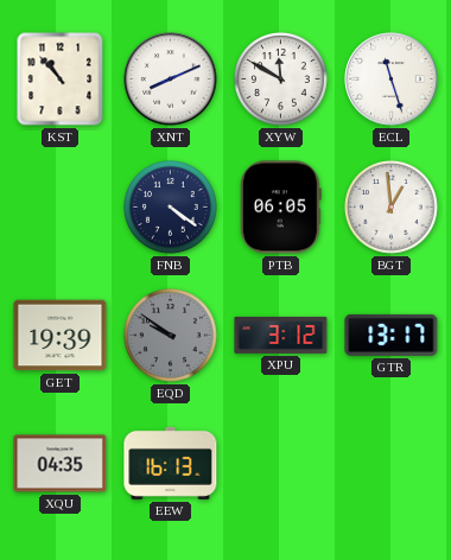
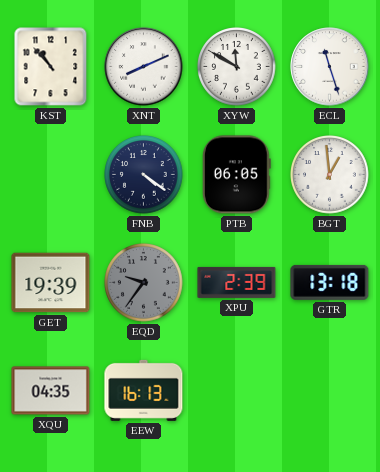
EQD: 9:51 -> 9:36 (144, 283)
XPU: 3:12 -> 2:39 (237, 282)
GTR: 13:17 -> 13:18 (330, 282)
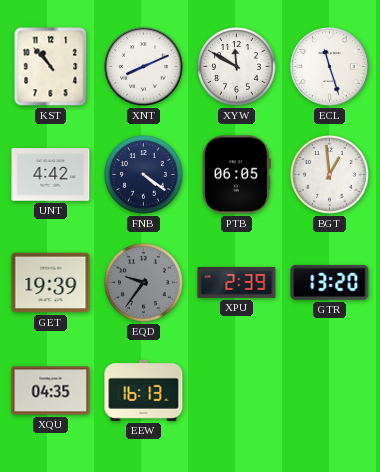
UNT: none -> 4:42 (51, 175)
GTR: 13:18 -> 13:20 (330, 282)
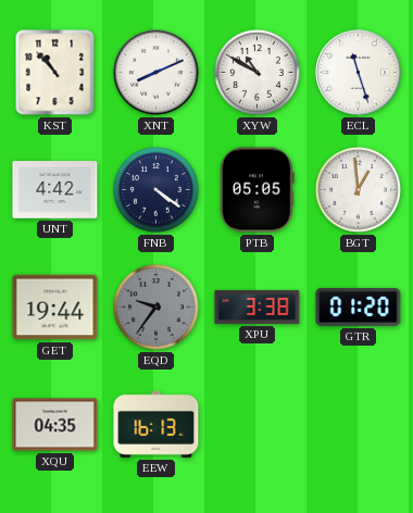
XYW: 11:50 -> 10:50 (258, 73)
PTB: 06:05 -> 05:05 (256, 190)
GET: 19:39 -> 19:44 (55, 308)
XPU: 2:39 -> 3:38 (258, 306)
GTR: 13:20 -> 01:20 (359, 306)
